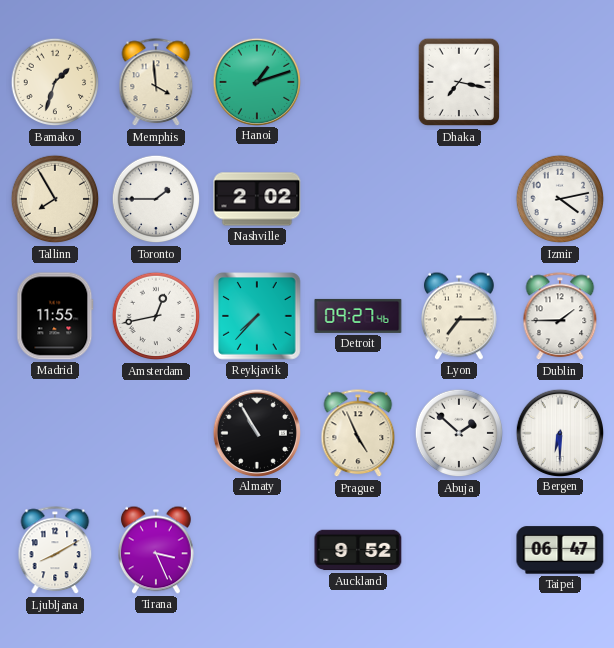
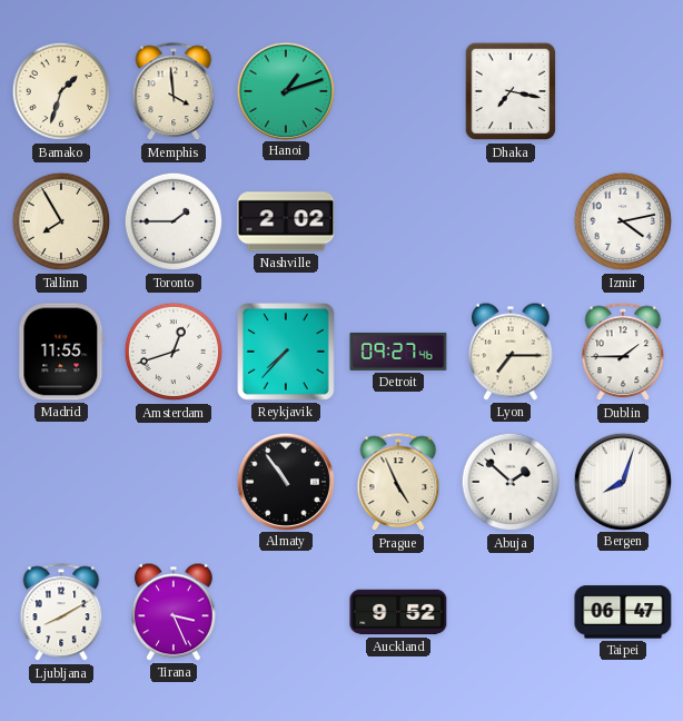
Amsterdam: 12:43 -> 12:42 (174, 352)
Almaty: 10:55 -> 10:54 (285, 481)
Bergen: 6:30 -> 8:03 (622, 481)
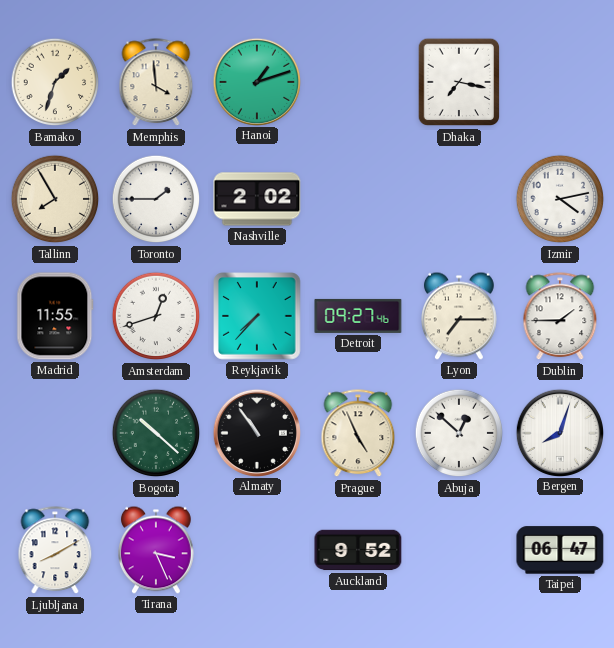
Bogota: none -> 10:22 (156, 433)
Abuja: 1:52 -> 12:52 (459, 433)
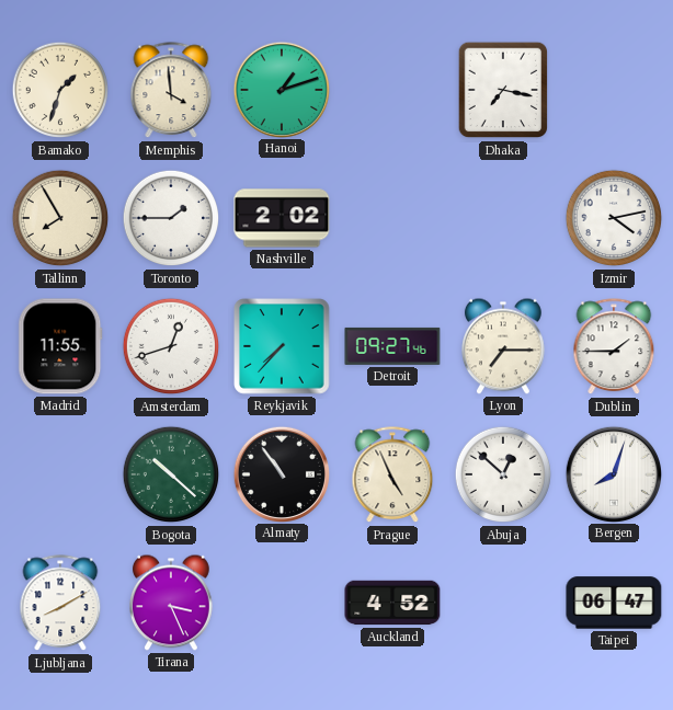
Auckland: 9:52 -> 4:52 (392, 603)
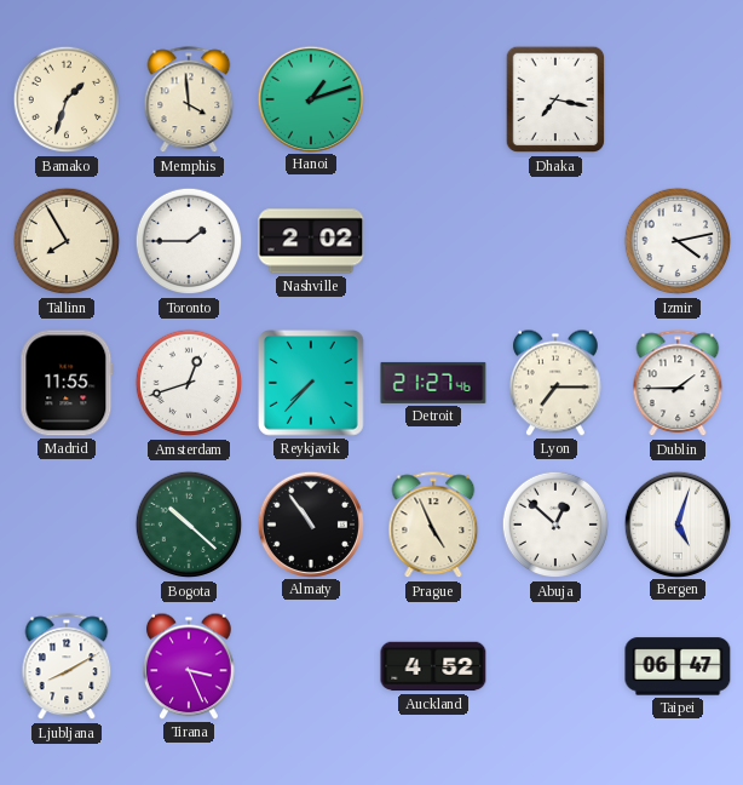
Detroit: 09:27 -> 21:27 (433, 383)
Bergen: 8:03 -> 5:03 (676, 523)
